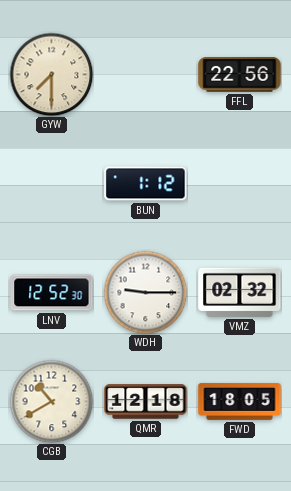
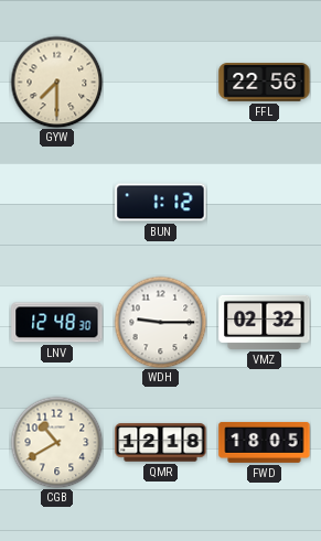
LNV: 12:52 -> 12:48 (57, 323)
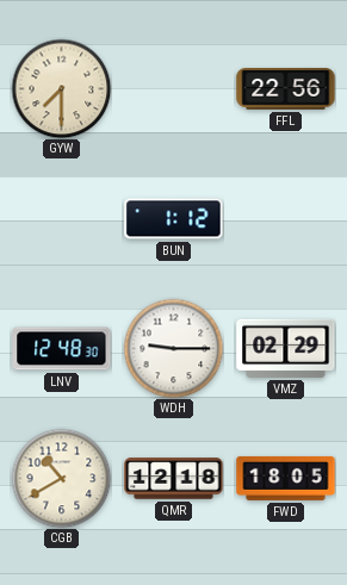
VMZ: 02:32 -> 02:29 (286, 348)
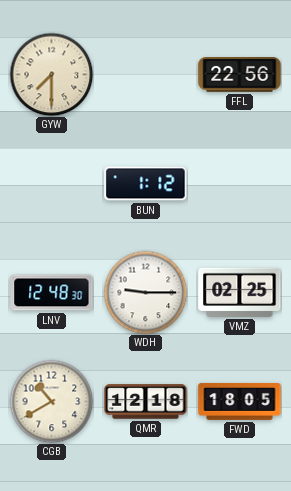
VMZ: 02:29 -> 02:25 (240, 292)
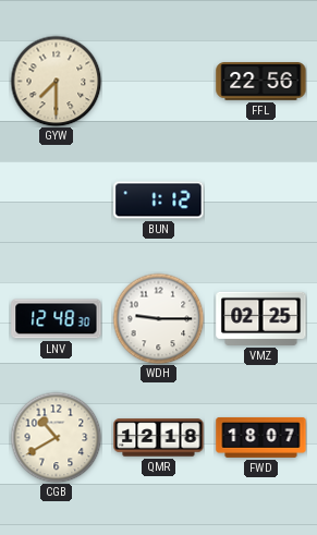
FWD: 18:05 -> 18:07 (261, 437)
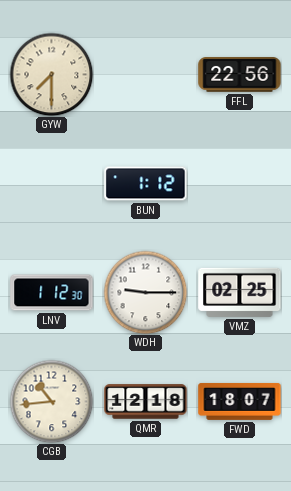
LNV: 12:48 -> 1:12 (52, 293)
CGB: 10:40 -> 10:44 (51, 401)
